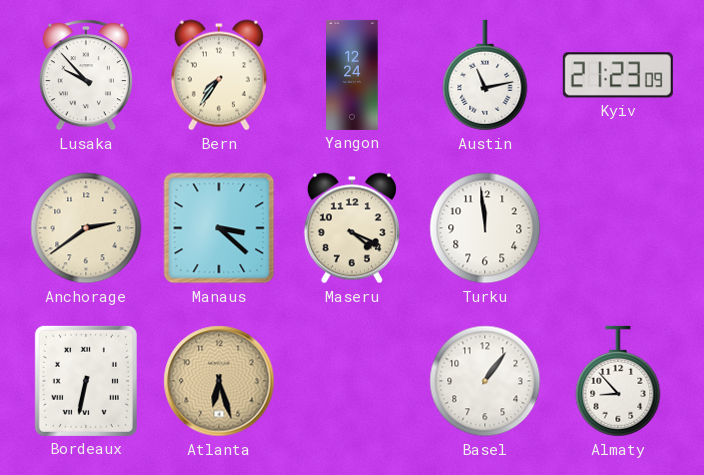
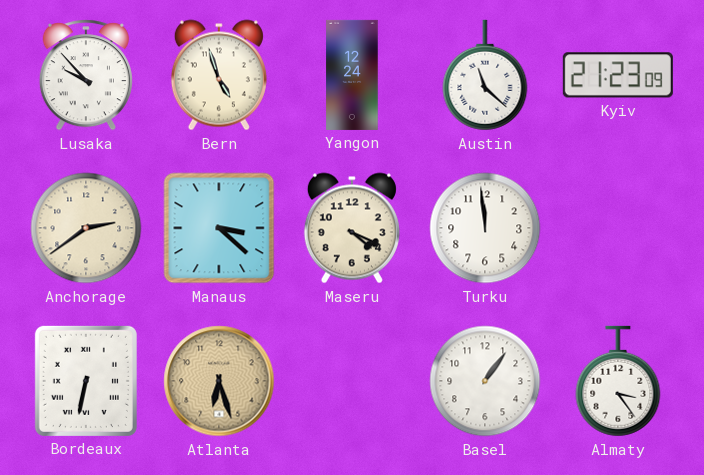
Bern: 7:36 -> 4:57 (219, 75)
Austin: 11:13 -> 11:22 (485, 75)
Almaty: 8:53 -> 3:24 (618, 381)
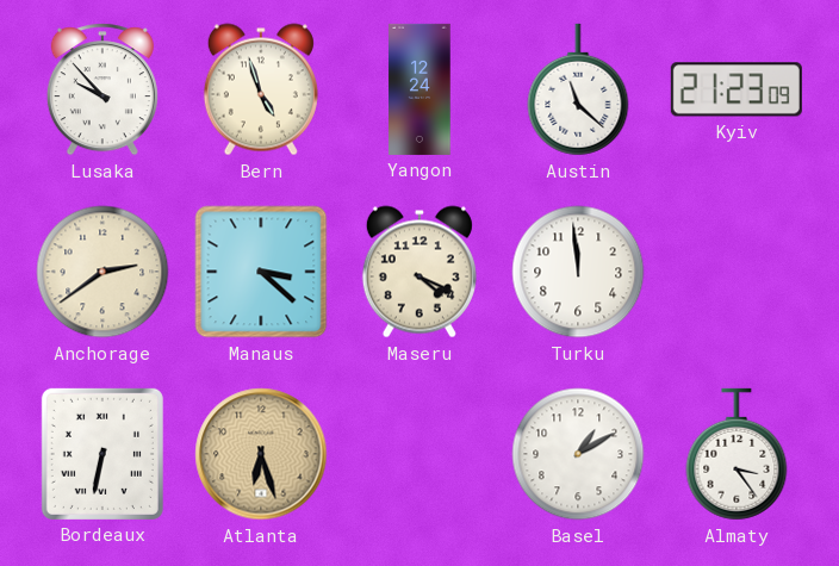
Basel: 1:06 -> 1:10 (578, 454)
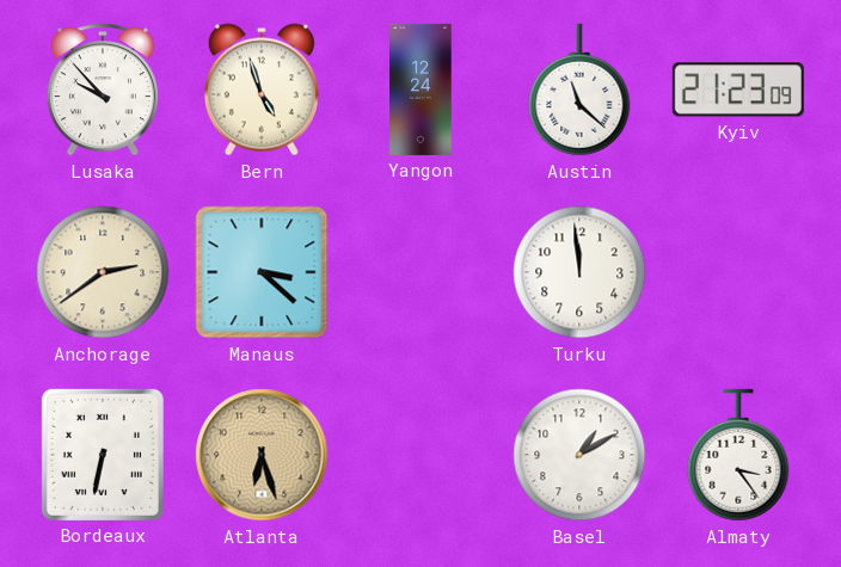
Maseru: 4:19 -> none (419, 272)
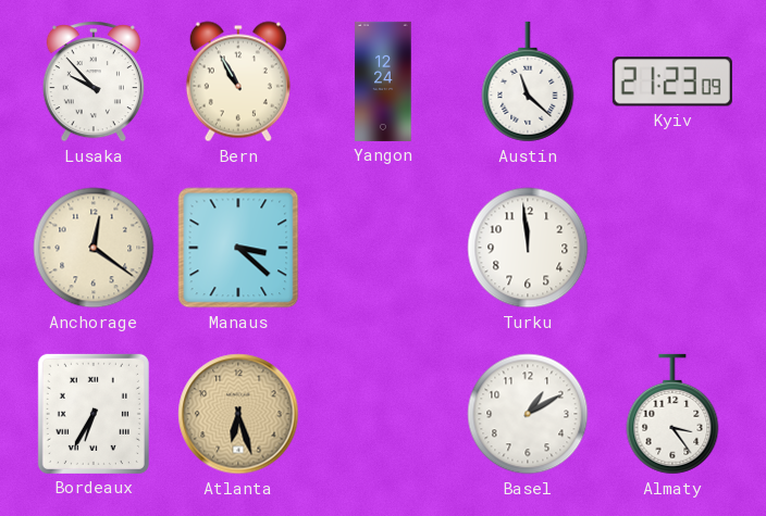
Bern: 4:57 -> 10:55 (238, 81)
Anchorage: 2:39 -> 12:21 (94, 248)
Bordeaux: 6:32 -> 6:35 (94, 414)
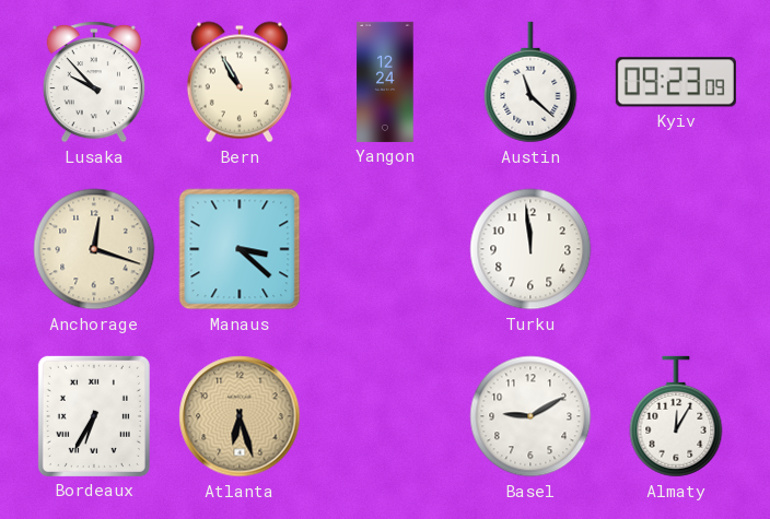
Kyiv: 21:23 -> 09:23 (676, 82)
Anchorage: 12:21 -> 12:18 (94, 249)
Basel: 1:10 -> 9:10 (530, 416)
Almaty: 3:24 -> 12:05 (676, 416)
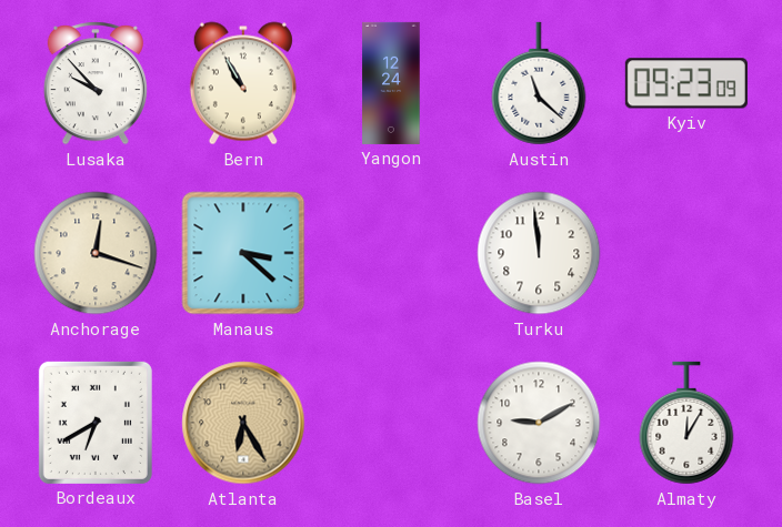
Bordeaux: 6:35 -> 6:40 (96, 423)
Atlanta: 6:27 -> 6:25 (243, 423)
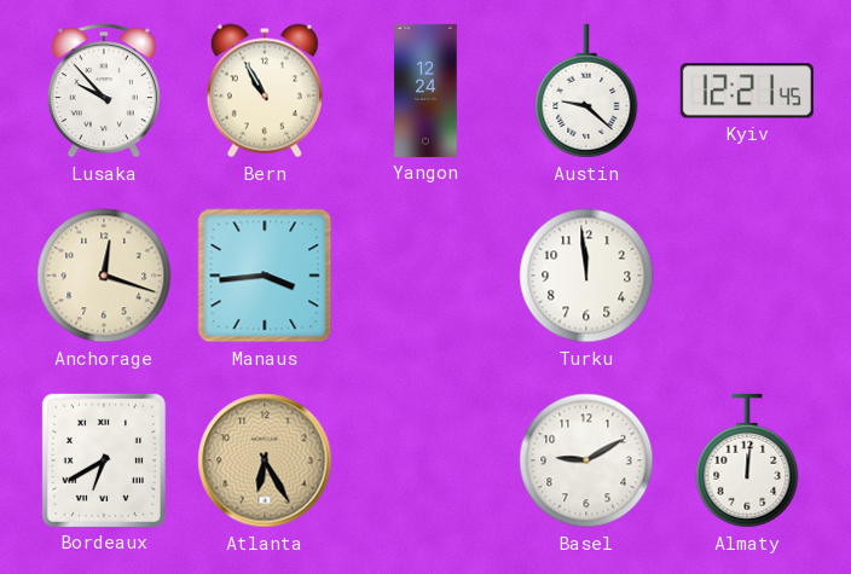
Austin: 11:22 -> 9:22 (586, 91)
Kyiv: 09:23 -> 12:21 (747, 91)
Manaus: 3:22 -> 3:44 (265, 276)
Almaty: 12:05 -> 12:01 (747, 460)
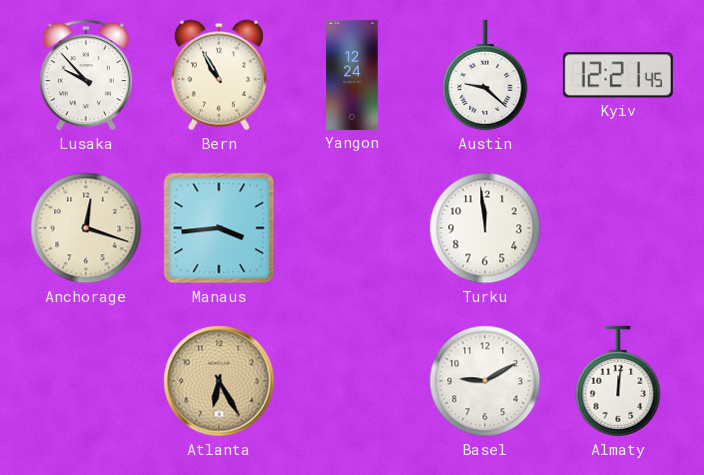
Bordeaux: 6:40 -> none (104, 460)
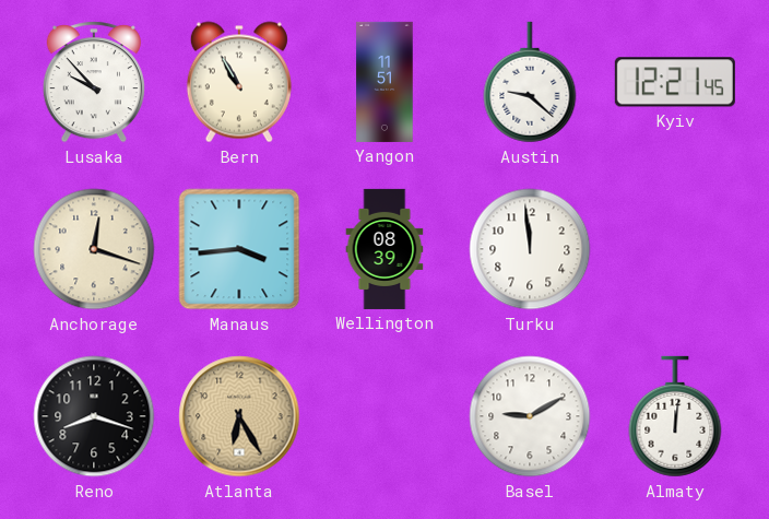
Yangon: 12:24 -> 11:51 (384, 82)
Wellington: none -> 08:39 (384, 249)
Reno: none -> 8:18 (94, 416)
